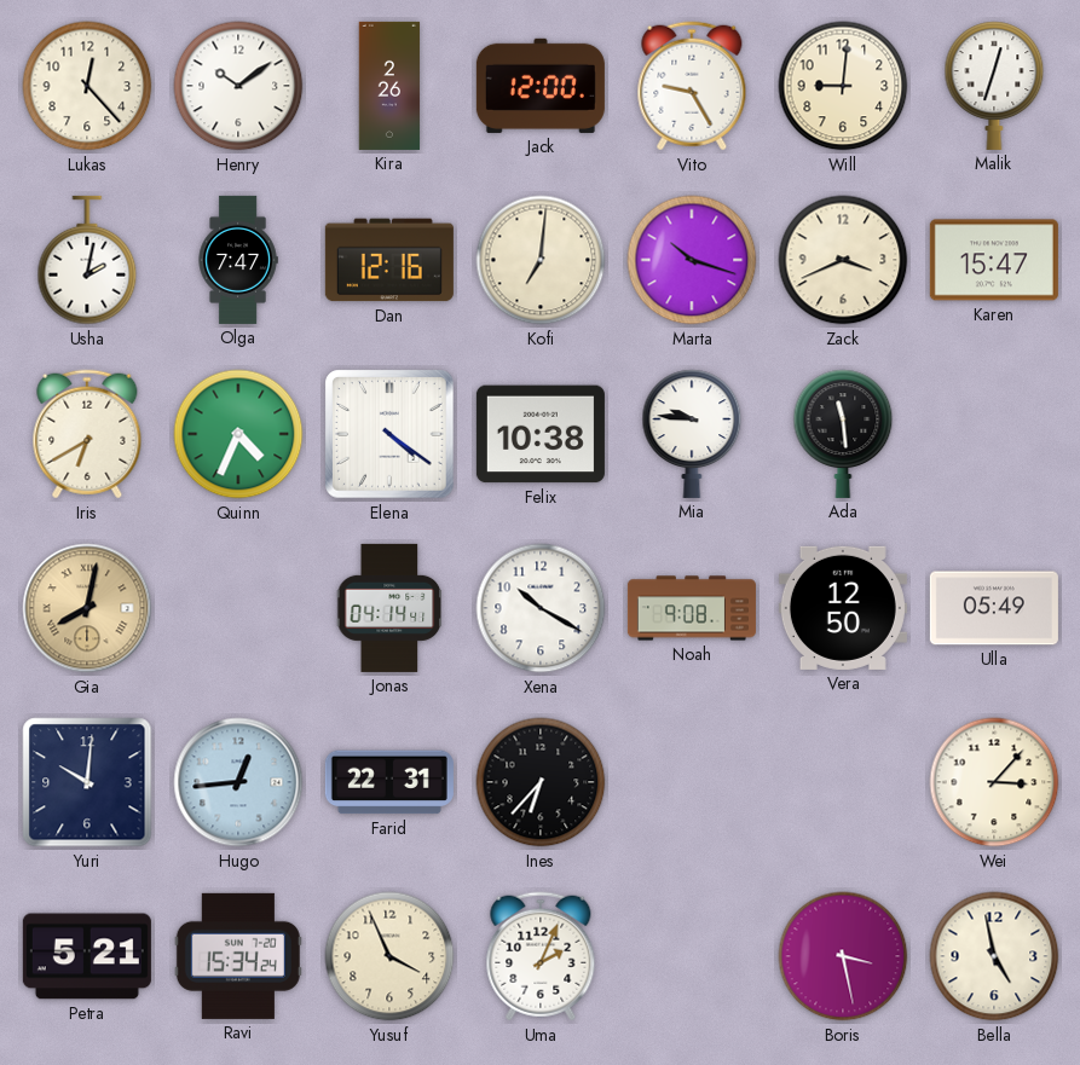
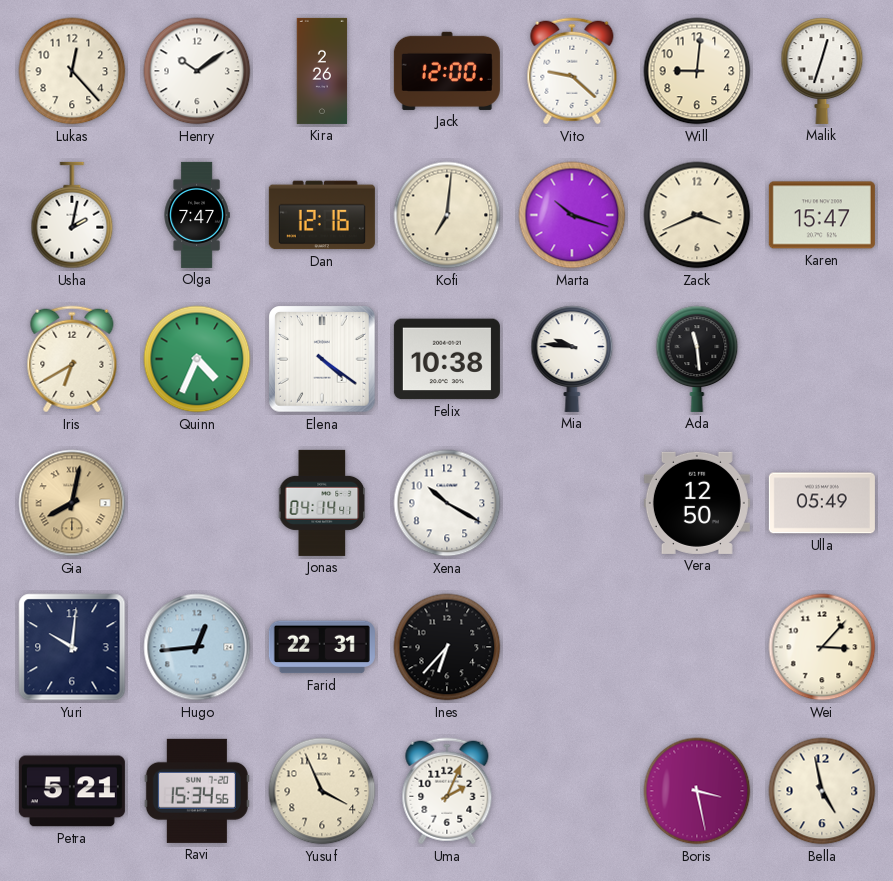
Vito: 9:25 -> 9:22 (572, 71)
Noah: 9:08 -> none (692, 608)
Ravi: 15:34:24 -> 15:34:56 (197, 791)
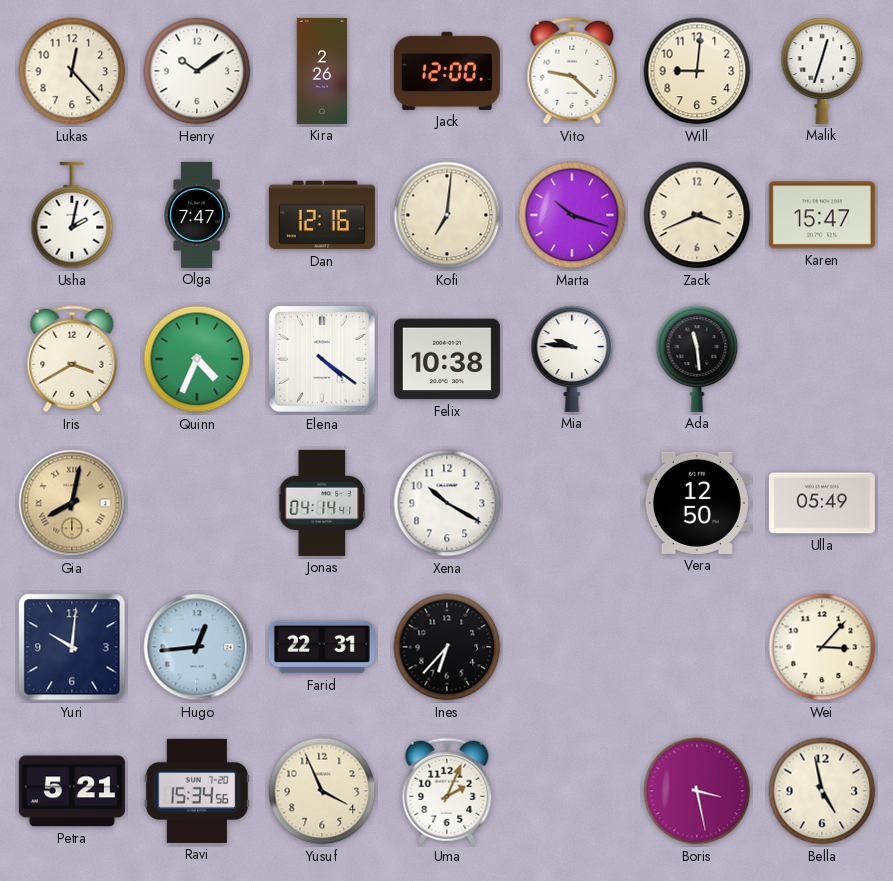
Iris: 6:40 -> 3:40 (72, 359)
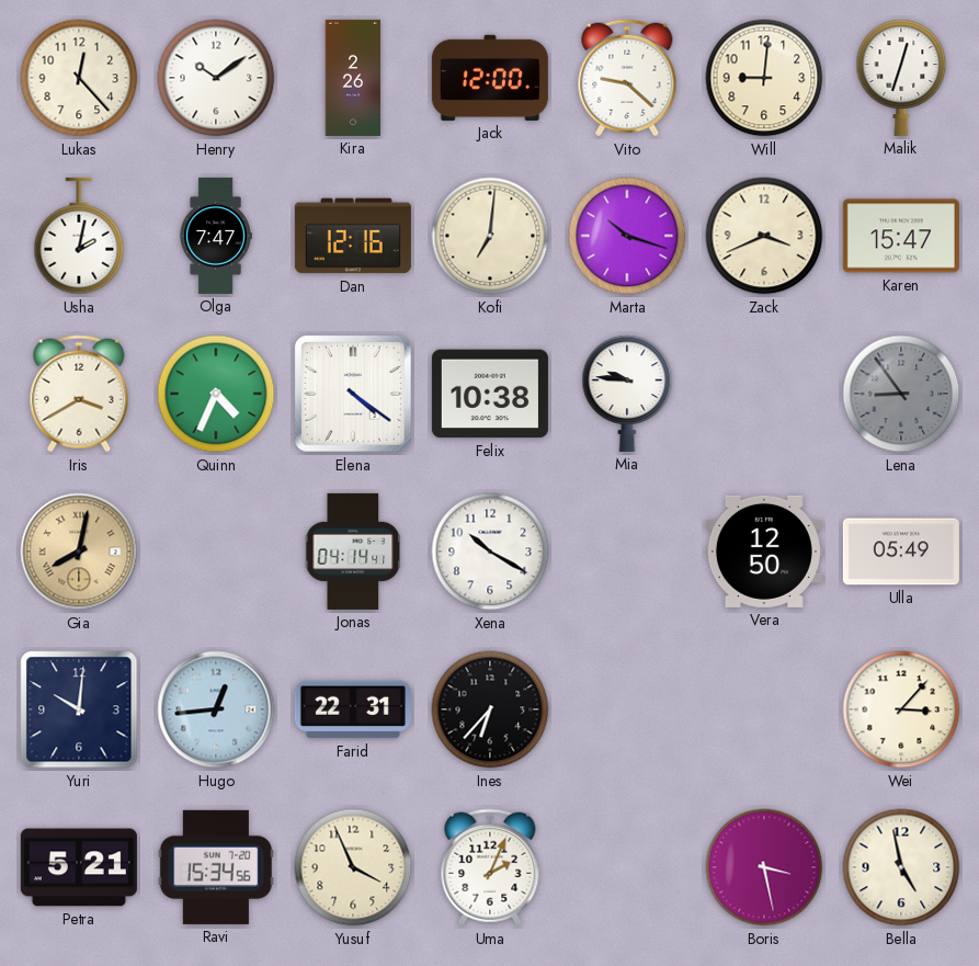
Ada: 11:29 -> none (697, 359)
Lena: none -> 8:54 (901, 394)
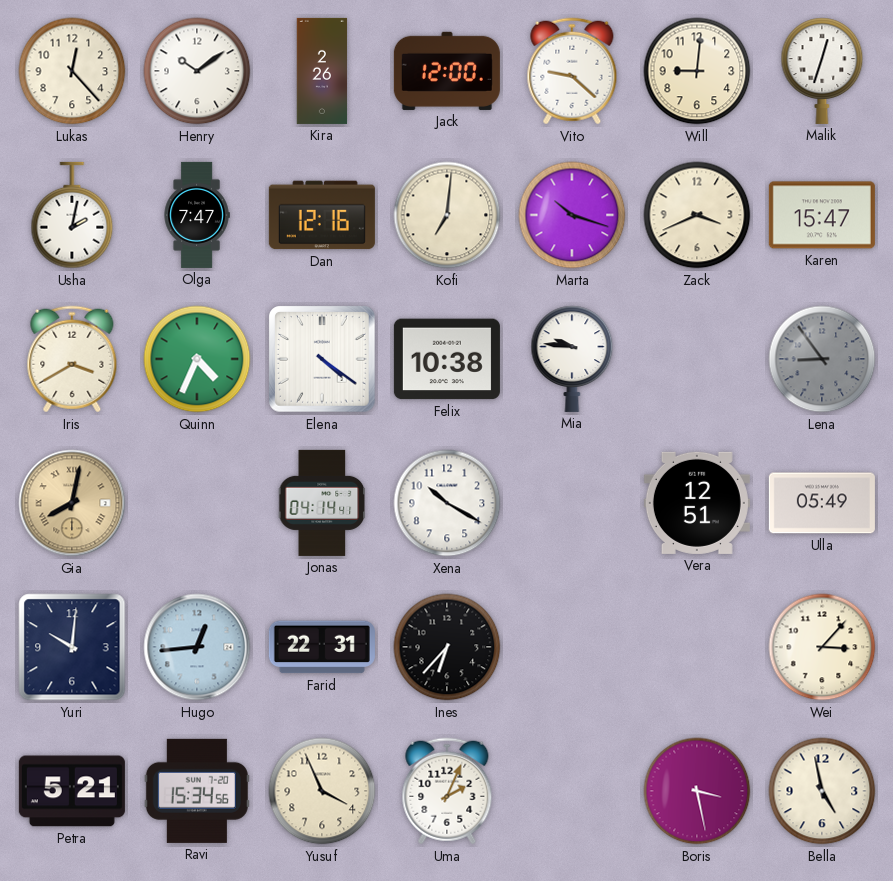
Vera: 12:50 -> 12:51 (697, 503)
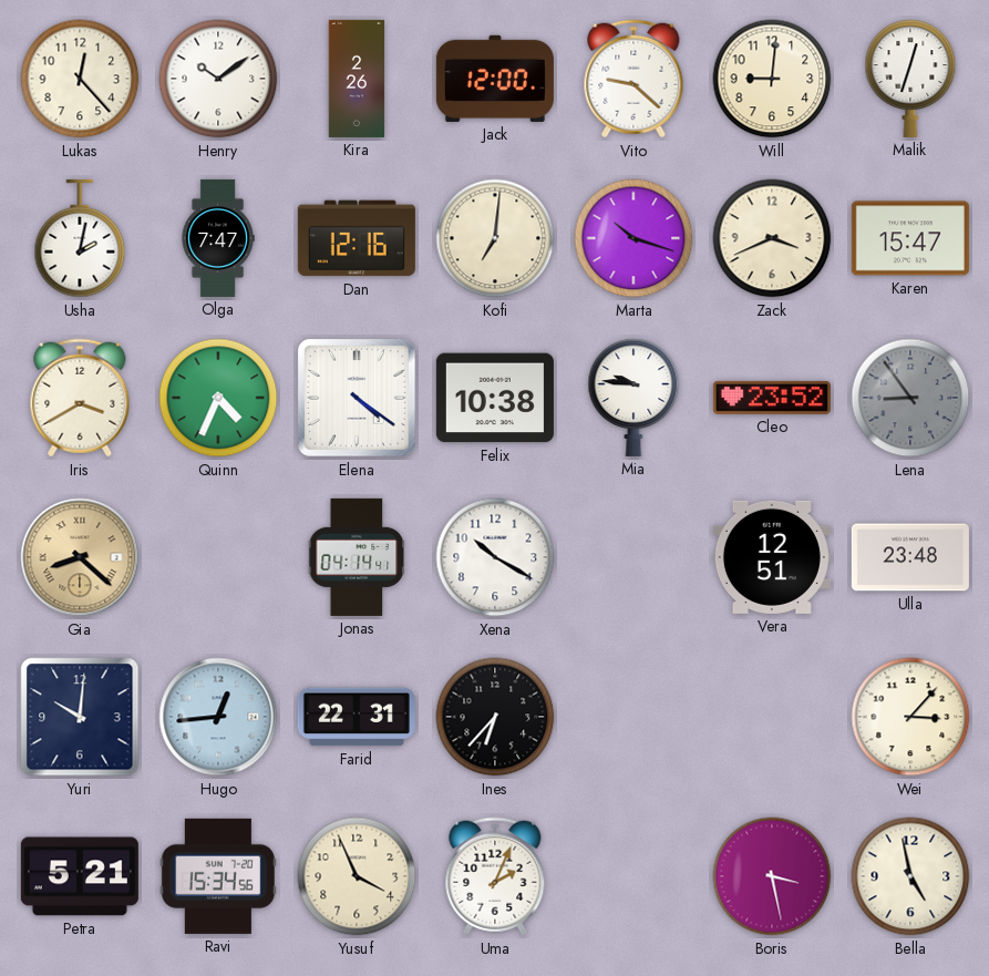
Cleo: none -> 23:52 (772, 398)
Gia: 8:02 -> 8:22 (80, 557)
Ulla: 05:49 -> 23:48 (910, 557)
